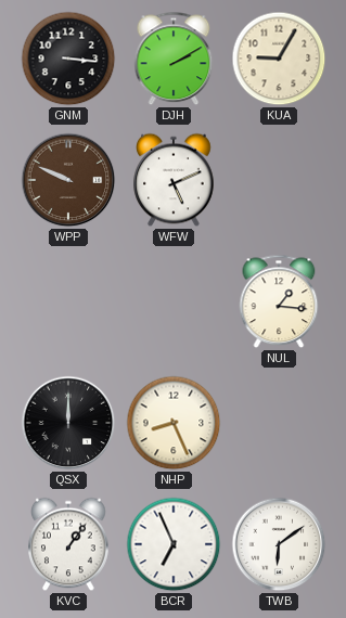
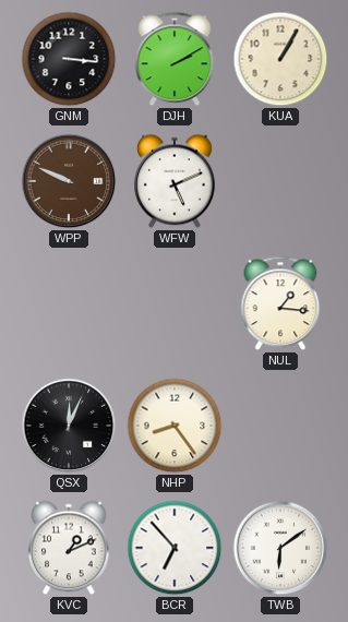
KUA: 9:05 -> 1:05 (280, 59)
QSX: 12:00 -> 12:04 (69, 426)
NHP: 8:26 -> 8:24 (175, 426)
KVC: 1:06 -> 1:11 (69, 548)
BCR: 6:56 -> 6:53 (175, 548)
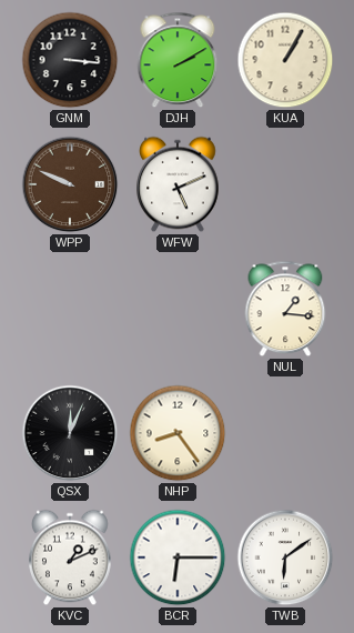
BCR: 6:53 -> 6:15 (178, 557)
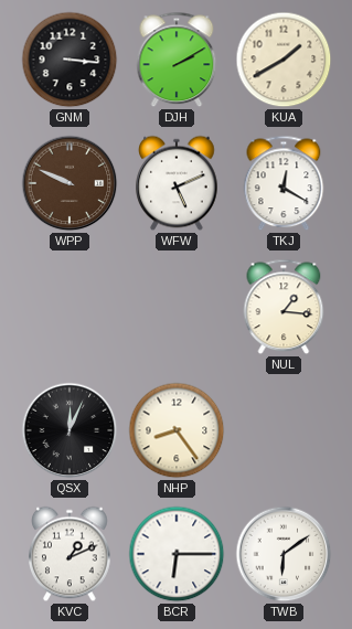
KUA: 1:05 -> 1:40 (284, 60)
TKJ: none -> 12:20 (284, 183)
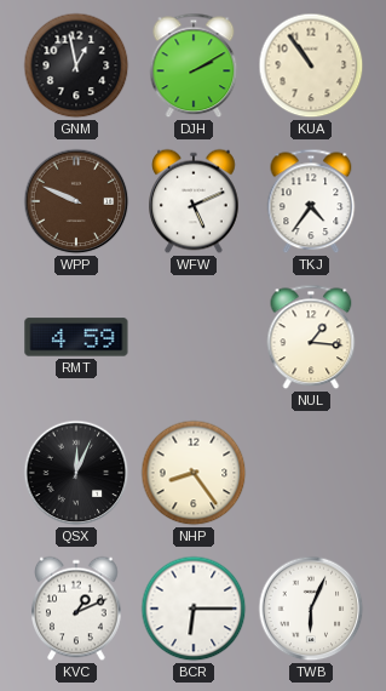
GNM: 3:16 -> 12:58 (76, 65)
KUA: 1:40 -> 10:54 (311, 65)
TKJ: 12:20 -> 4:36 (311, 201)
RMT: none -> 4:59 (76, 337)
TWB: 6:09 -> 6:04 (311, 609)
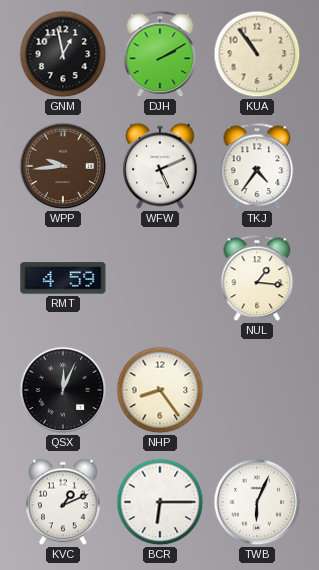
WPP: 9:49 -> 9:44 (63, 166)
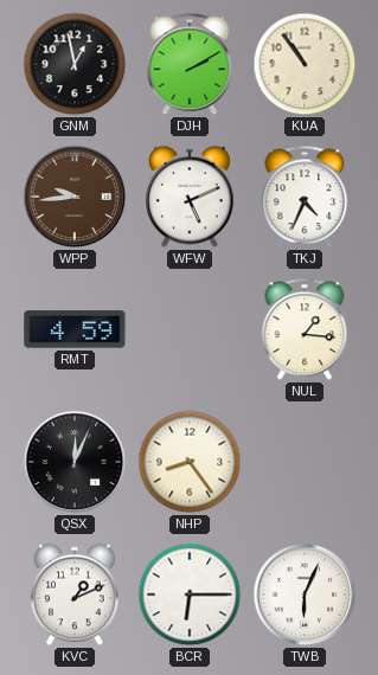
TKJ: 4:36 -> 4:34 (305, 197)
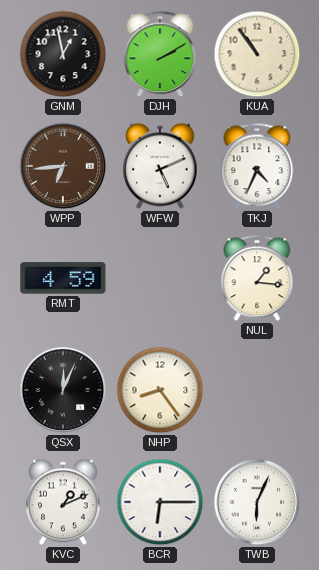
WPP: 9:44 -> 6:44 (63, 166)
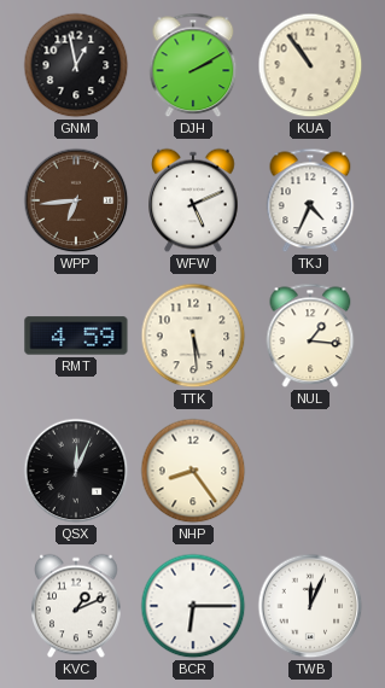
TTK: none -> 5:29 (193, 336)
TWB: 6:04 -> 12:04 (310, 606)
